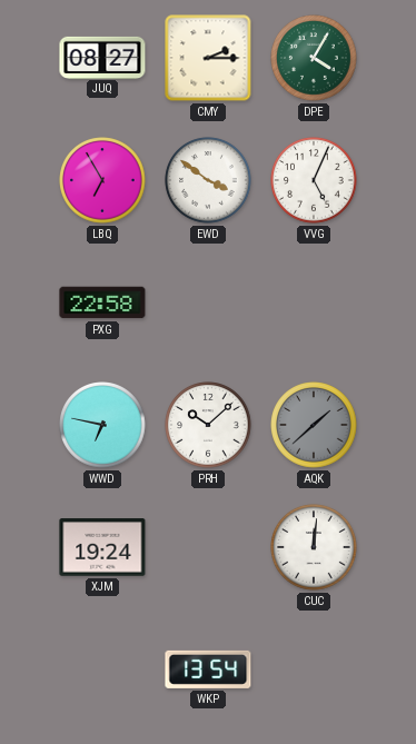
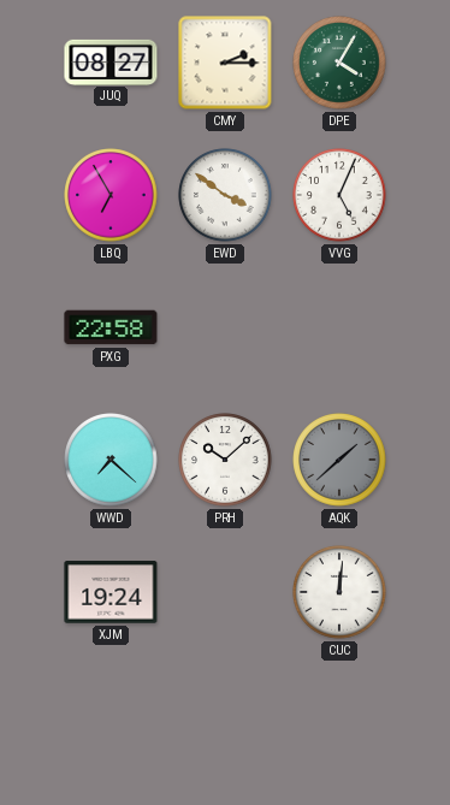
WWD: 6:47 -> 7:22 (111, 460)
WKP: 13:54 -> none (208, 669)
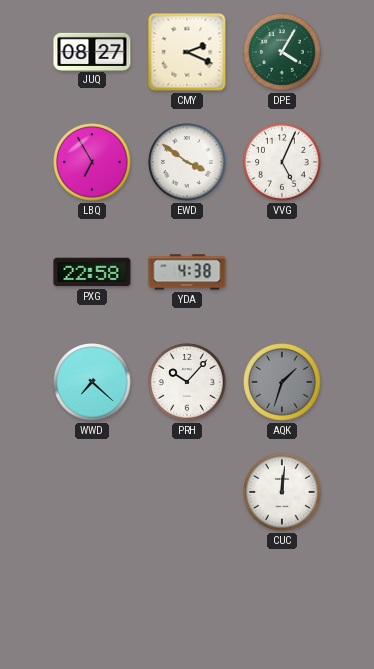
CMY: 2:15 -> 2:19 (187, 52)
YDA: none -> 4:38 (187, 272)
PRH: 10:08 -> 10:07 (187, 382)
AQK: 1:38 -> 1:33 (282, 382)
XJM: 19:24 -> none (111, 592)
